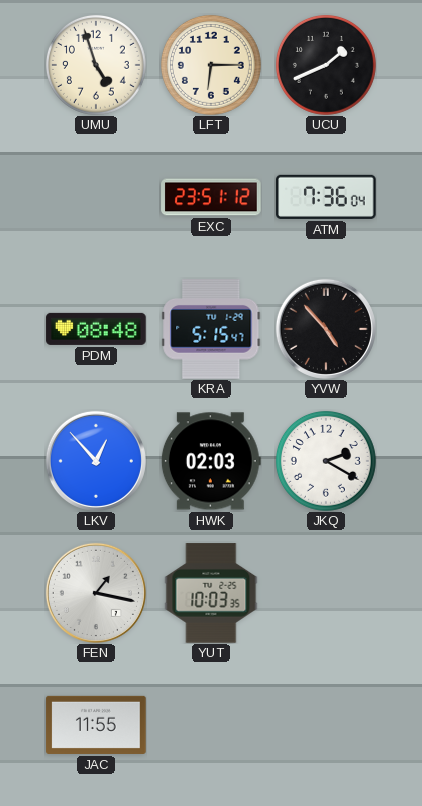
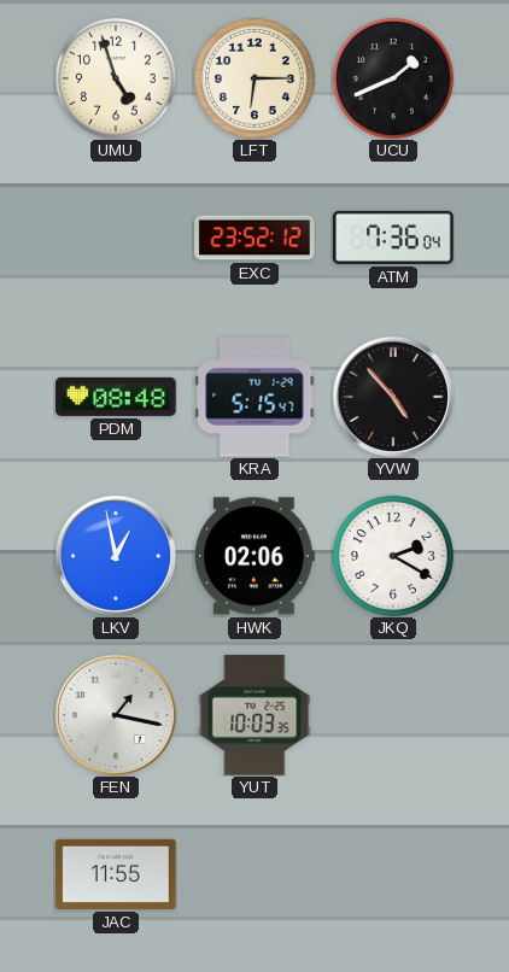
EXC: 23:51 -> 23:52 (255, 238)
LKV: 12:53 -> 12:58 (116, 556)
HWK: 02:03 -> 02:06 (255, 556)
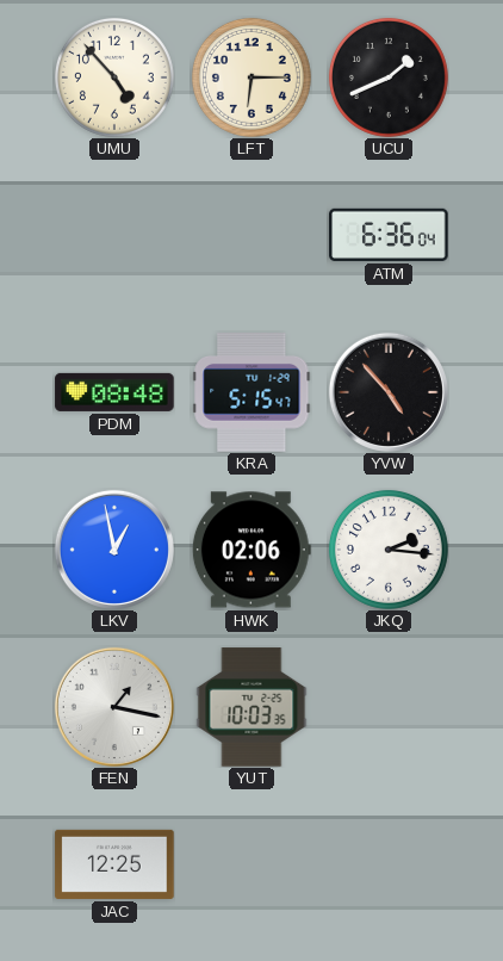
UMU: 4:57 -> 4:53 (114, 77)
EXC: 23:52 -> none (255, 238)
ATM: 7:36 -> 6:36 (389, 235)
JKQ: 2:20 -> 2:16 (389, 550)
JAC: 11:55 -> 12:25 (114, 864)
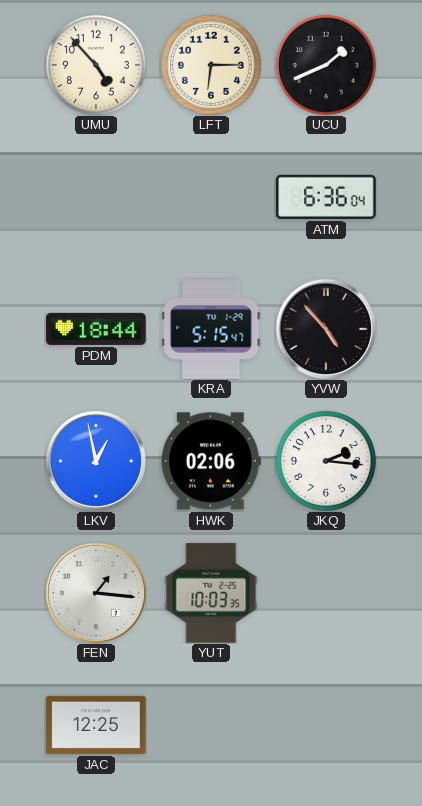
PDM: 08:48 -> 18:44 (96, 329)
FEN: 1:17 -> 1:16 (96, 593)
